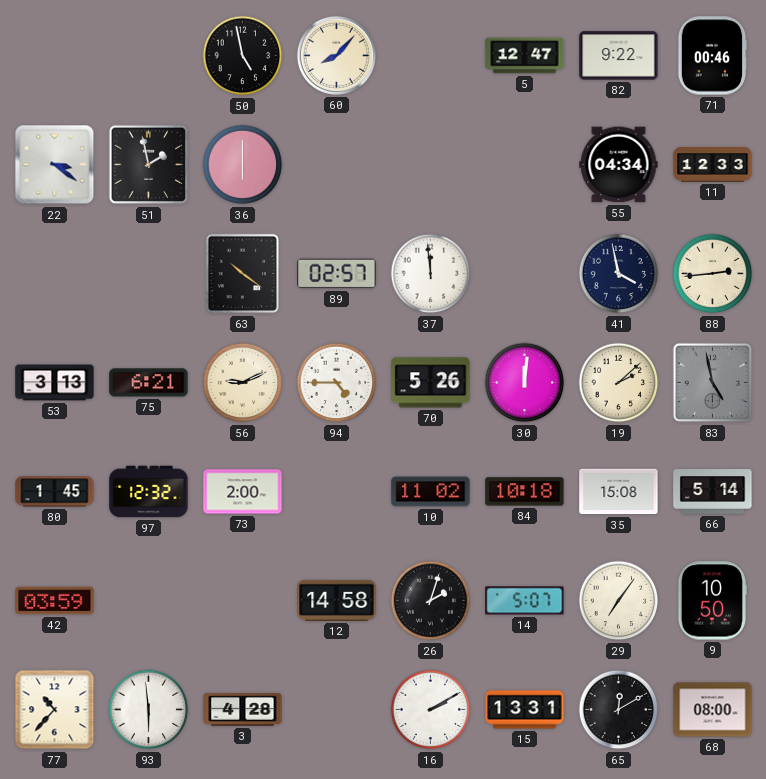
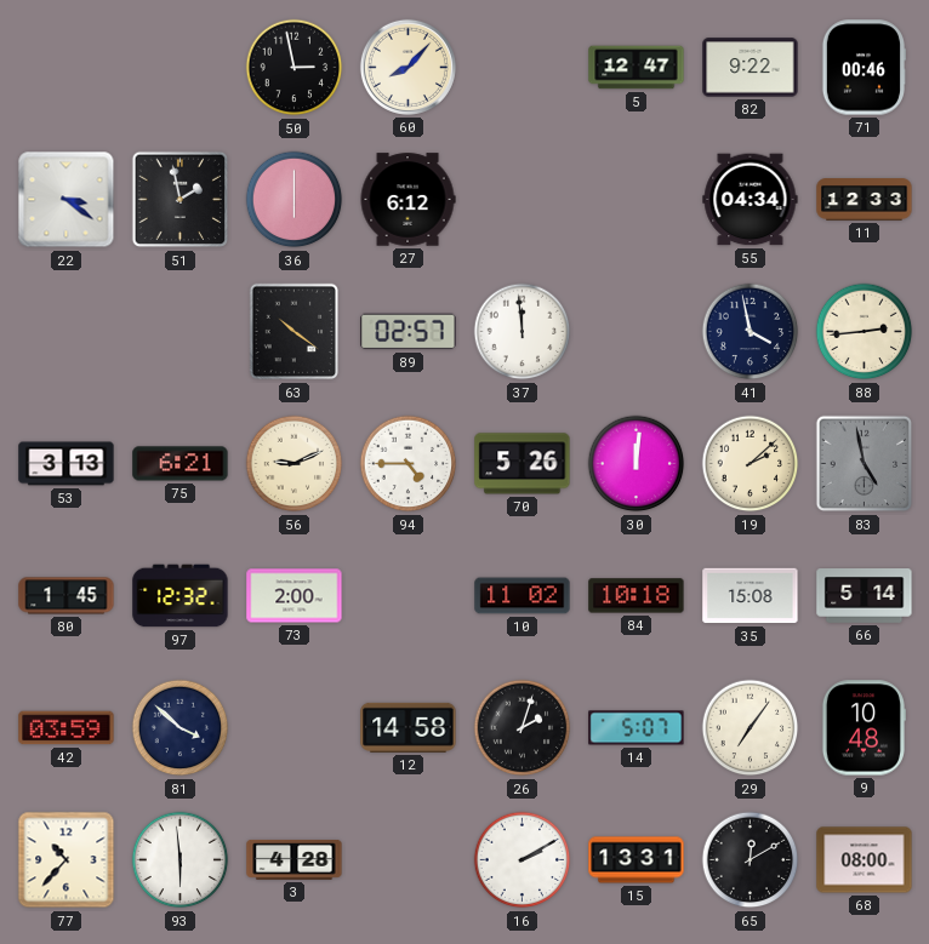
50: 4:58 -> 2:58 (295, 68)
27: none -> 6:12 (407, 200)
81: none -> 3:52 (181, 728)
9: 10:50 -> 10:48 (862, 728)
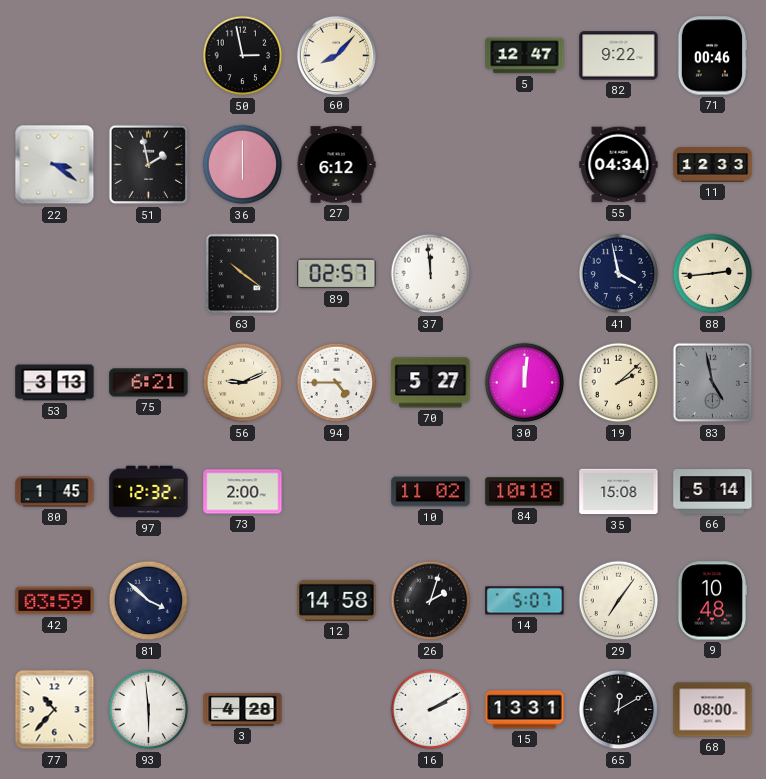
70: 5:26 -> 5:27 (431, 383)
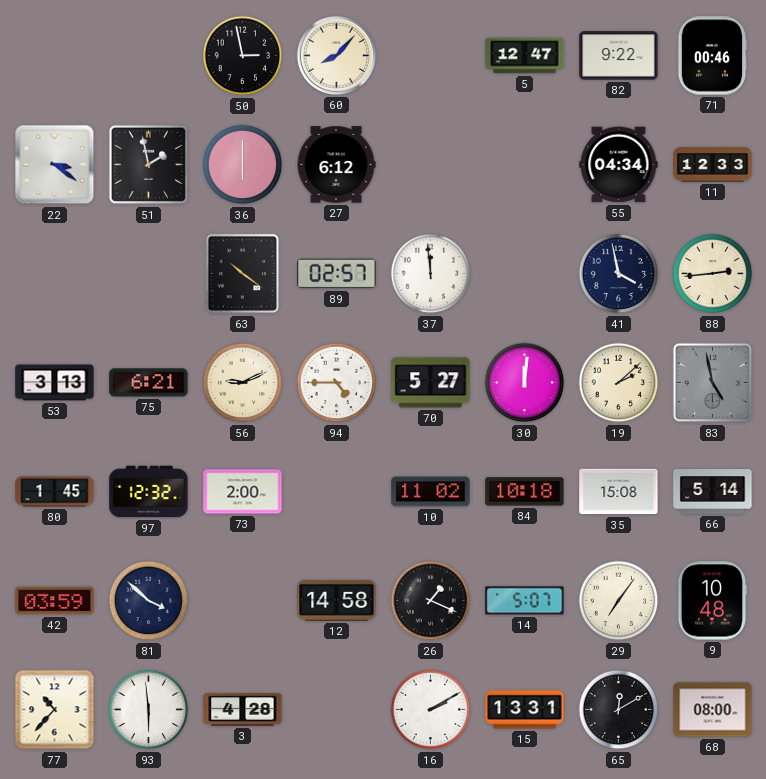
26: 2:03 -> 1:19 (431, 601)
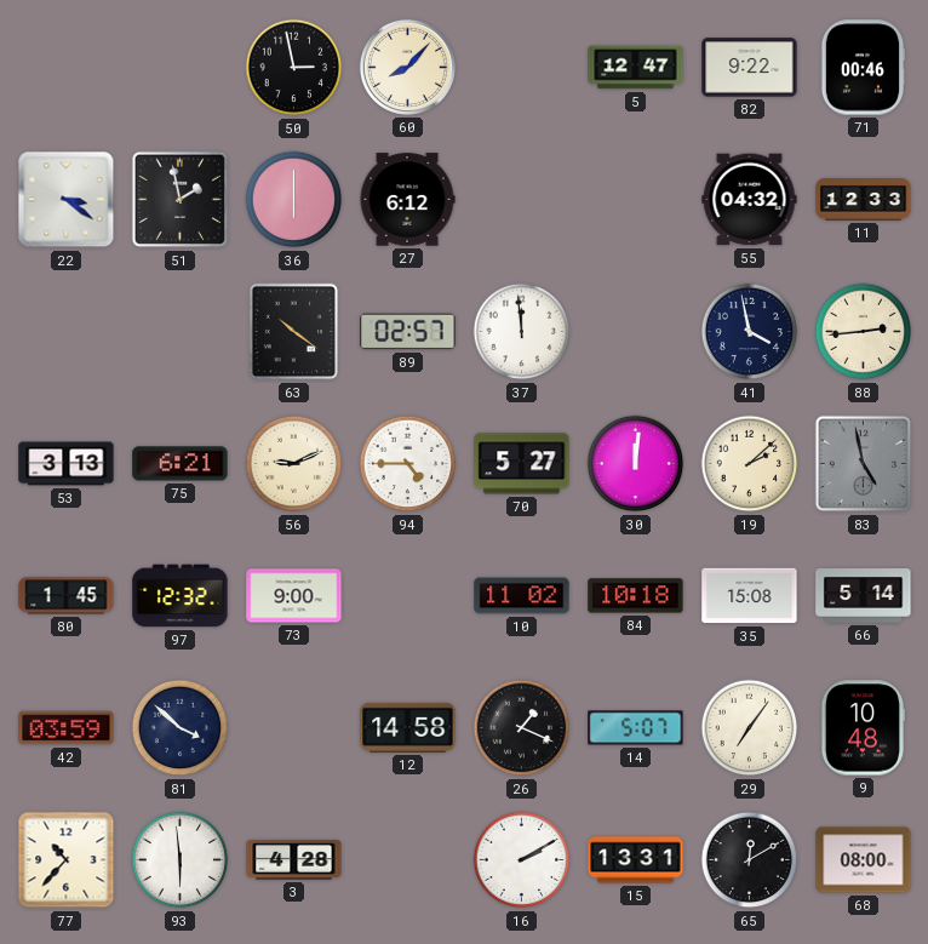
55: 04:34 -> 04:32 (750, 200)
73: 2:00 -> 9:00 (294, 596)
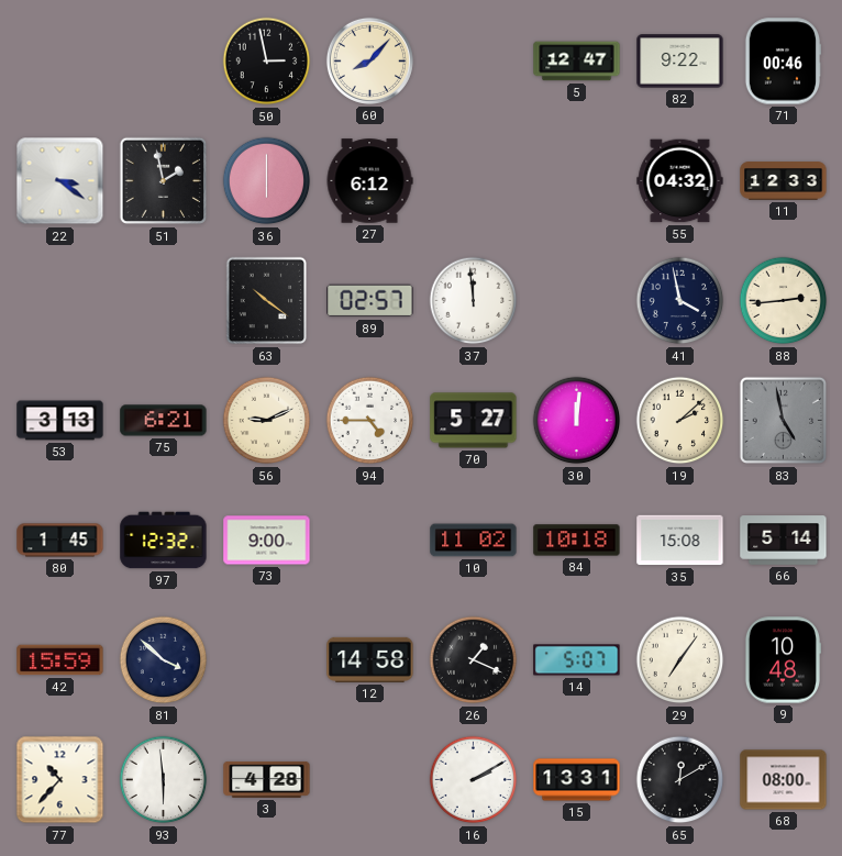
42: 03:59 -> 15:59 (60, 660)
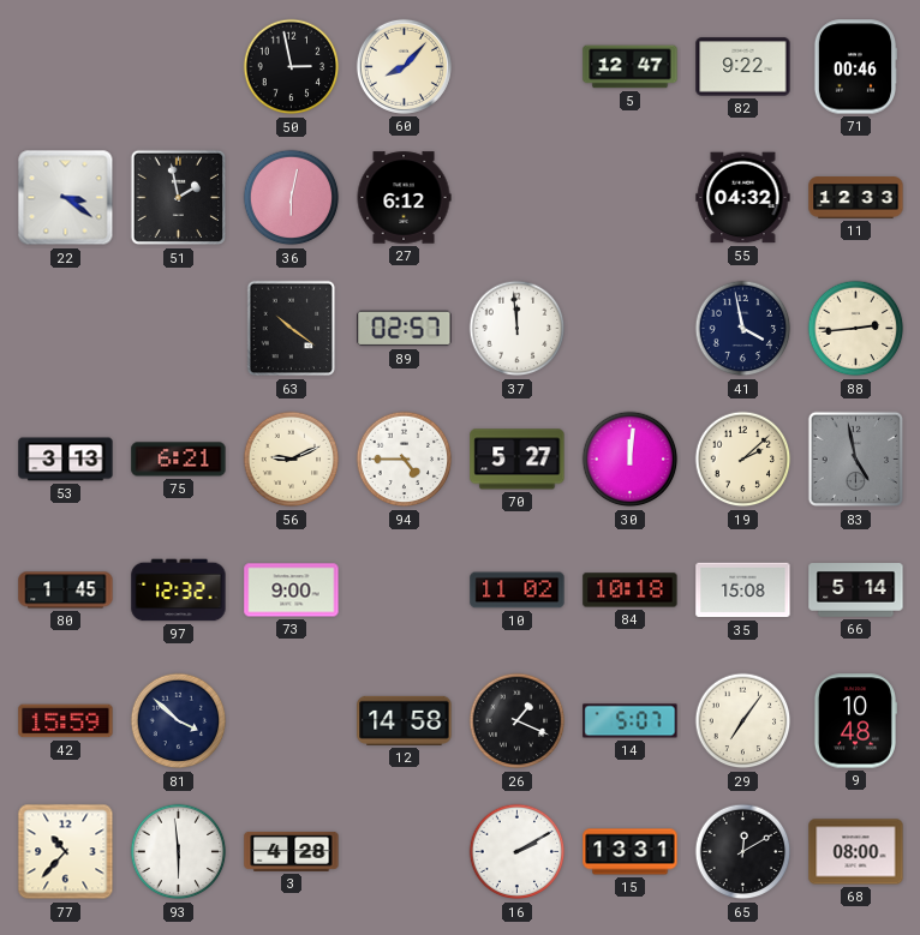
36: 6:00 -> 6:02 (292, 198)
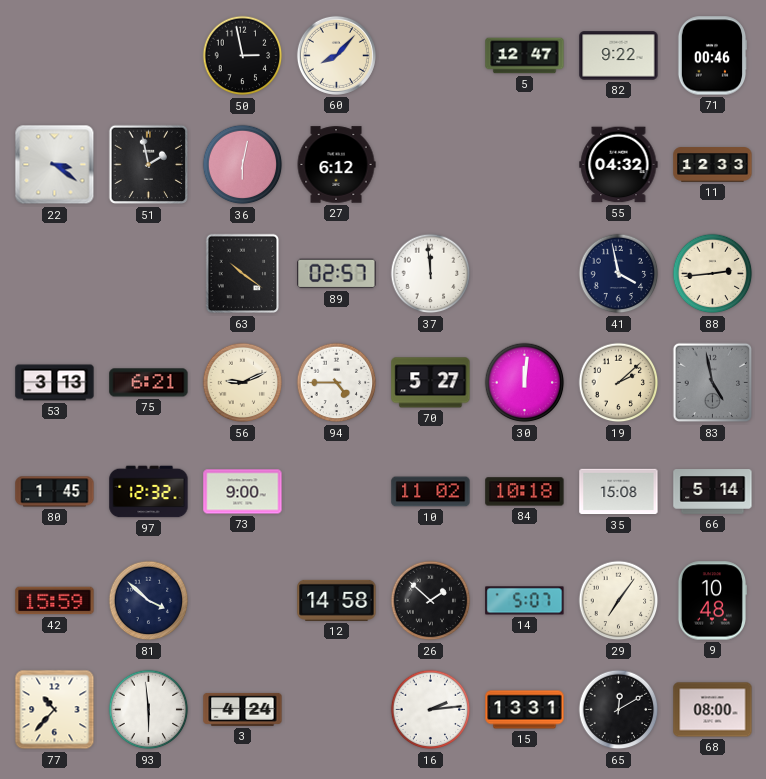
26: 1:19 -> 1:52 (431, 601)
3: 4:28 -> 4:24 (243, 709)
16: 2:10 -> 2:14 (431, 710)
